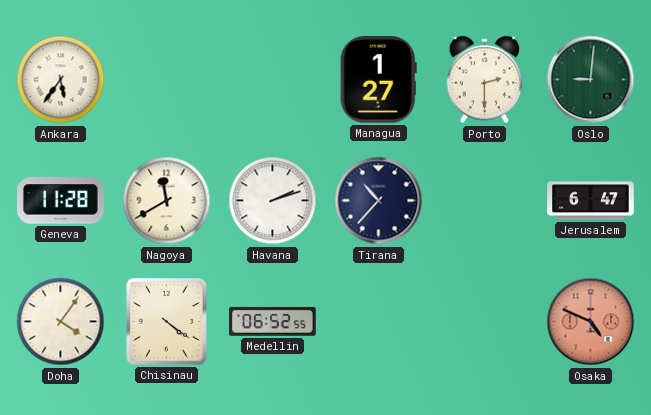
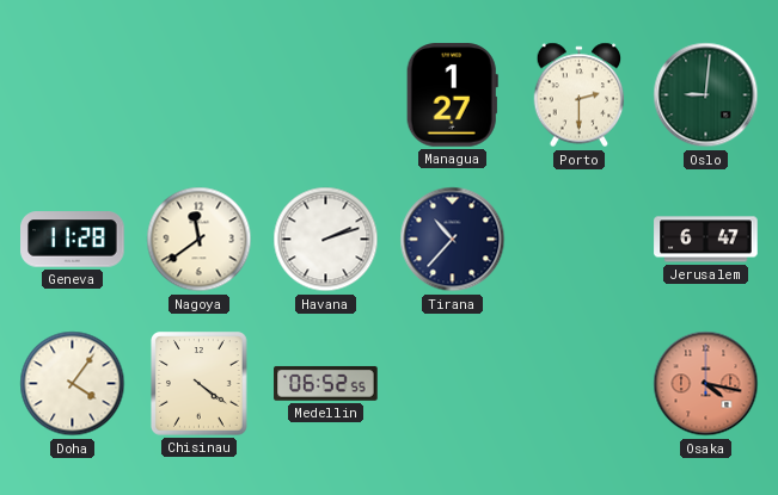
Ankara: 5:36 -> none (61, 80)
Nagoya: 11:40 -> 11:39 (200, 240)
Osaka: 4:49 -> 4:17 (706, 384)
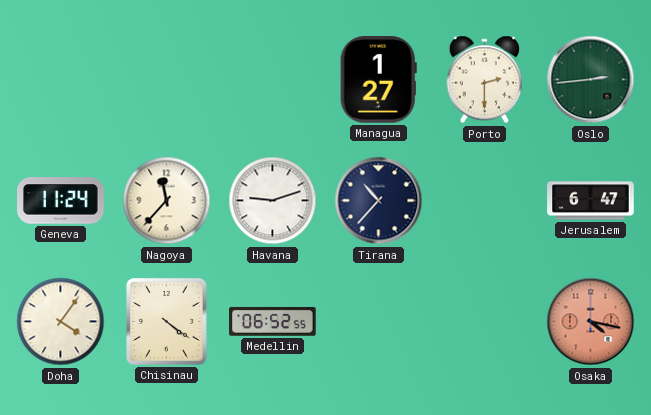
Oslo: 9:01 -> 2:44 (591, 80)
Geneva: 11:28 -> 11:24 (61, 201)
Nagoya: 11:39 -> 11:37 (167, 201)
Havana: 2:12 -> 9:12 (273, 201)
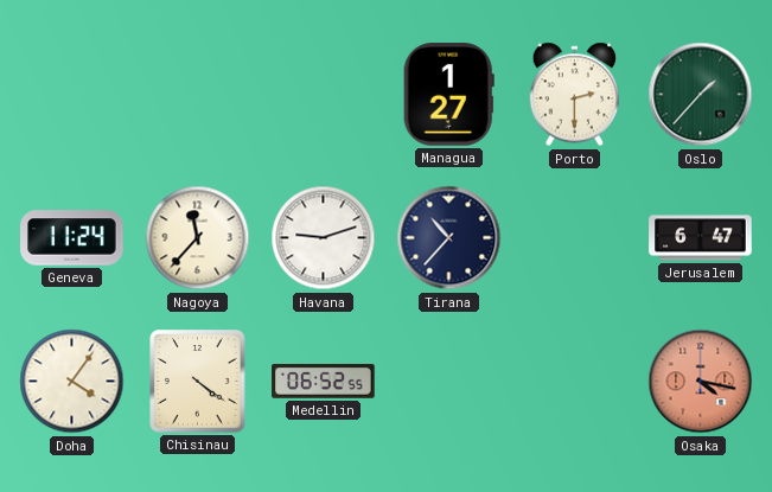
Oslo: 2:44 -> 1:37 (701, 95)
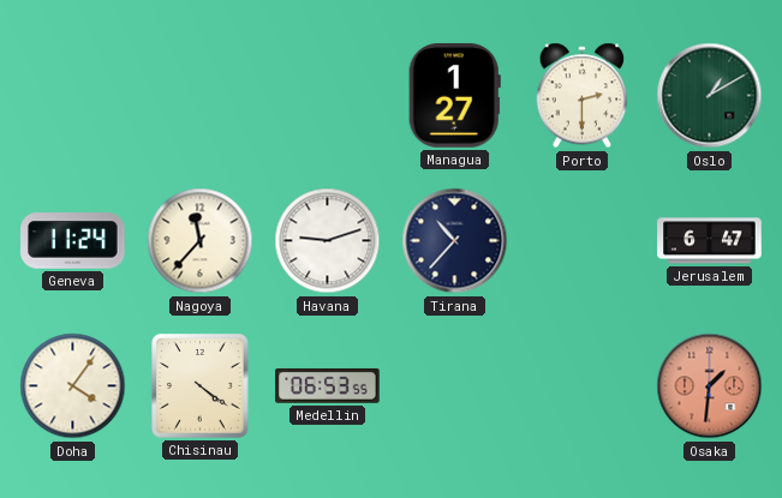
Oslo: 1:37 -> 1:10 (710, 96)
Medellin: 06:52 -> 06:53 (328, 386)
Osaka: 4:17 -> 1:31 (710, 386)
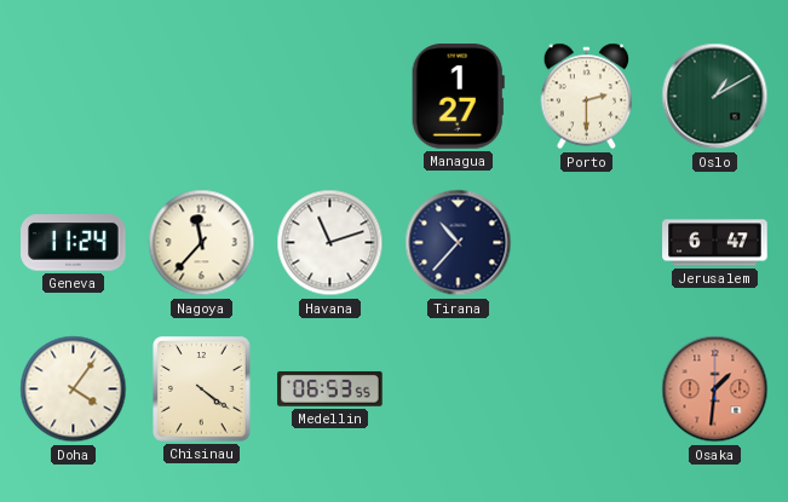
Havana: 9:12 -> 11:12 (330, 243)
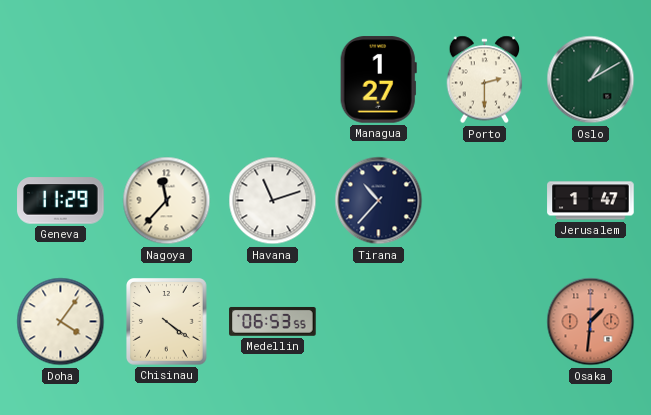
Geneva: 11:24 -> 11:29 (61, 201)
Jerusalem: 6:47 -> 1:47 (591, 201)
